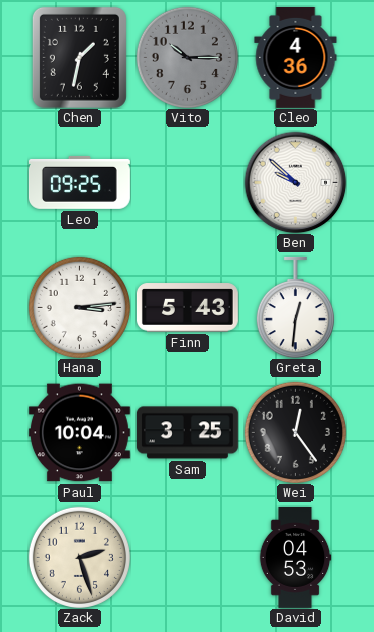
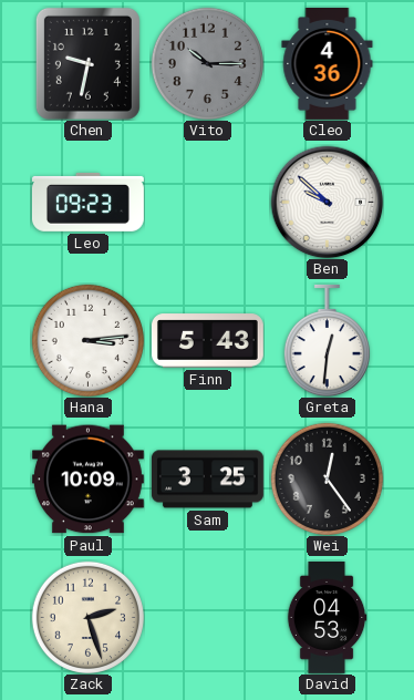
Chen: 1:32 -> 9:32 (87, 63)
Leo: 09:25 -> 09:23 (87, 202)
Paul: 10:04 -> 10:09 (87, 480)
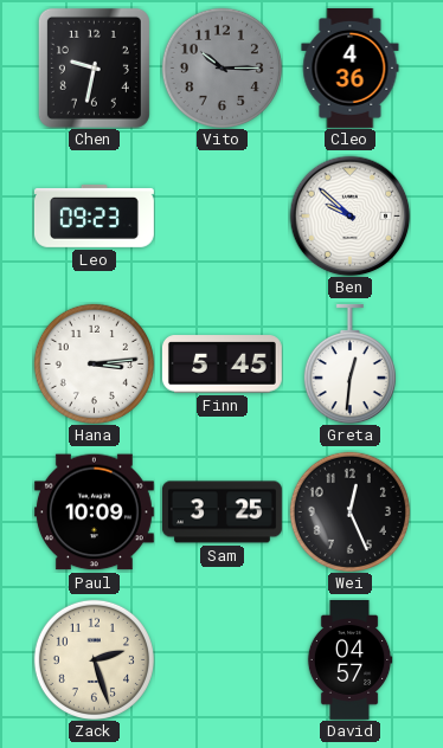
Finn: 5:43 -> 5:45 (221, 365)
Wei: 12:24 -> 12:26 (349, 511)
David: 04:53 -> 04:57 (349, 659)
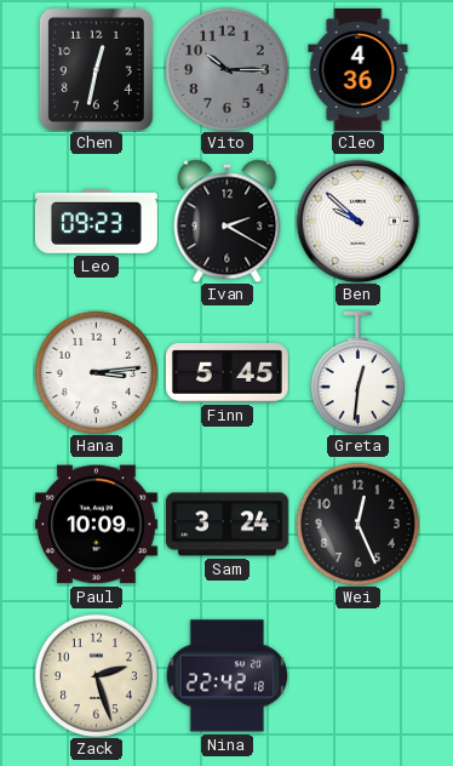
Chen: 9:32 -> 12:32 (96, 69)
Ivan: none -> 2:20 (228, 221)
Sam: 3:25 -> 3:24 (226, 525)
Nina: none -> 22:42 (226, 676)
David: 04:57 -> none (349, 659)
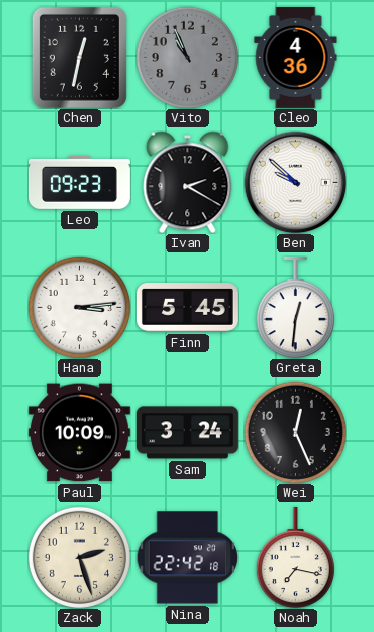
Vito: 10:15 -> 10:56 (187, 57)
Noah: none -> 7:17 (295, 557)
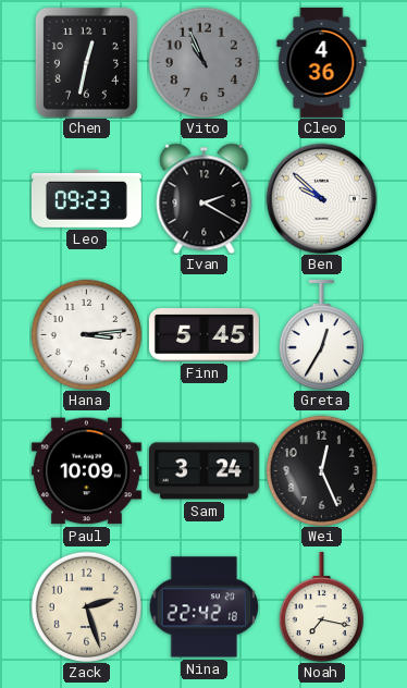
Greta: 12:31 -> 12:35 (321, 334)
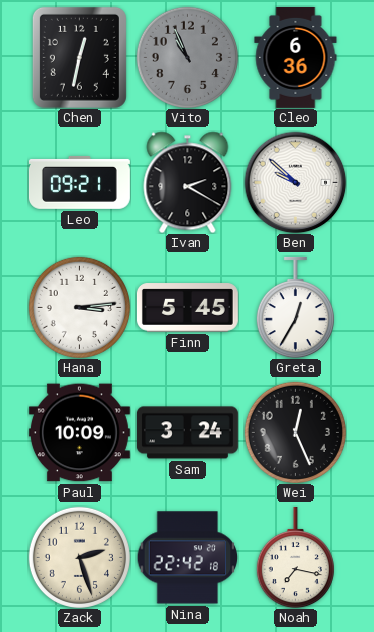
Cleo: 4:36 -> 6:36 (296, 57)
Leo: 09:23 -> 09:21 (79, 182)
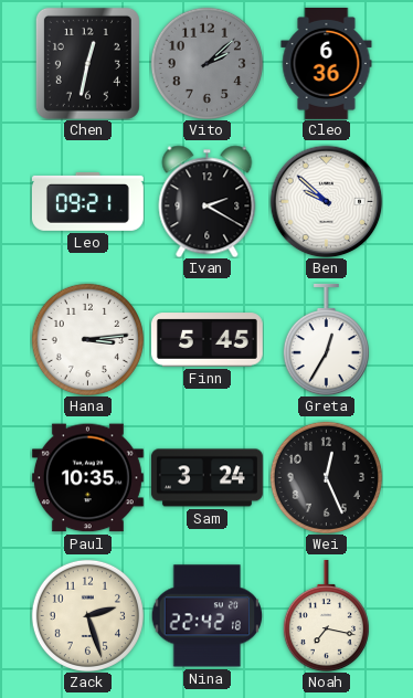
Vito: 10:56 -> 2:08 (206, 63)
Paul: 10:09 -> 10:35 (87, 478)
